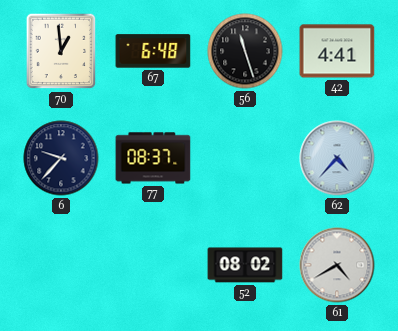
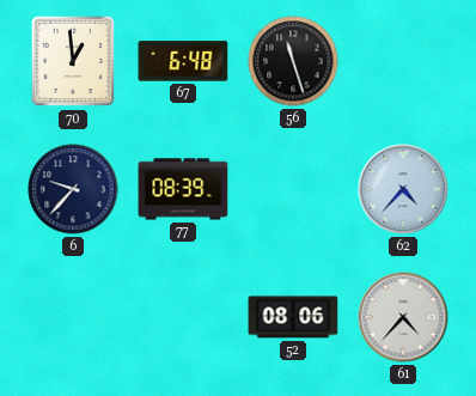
42: 4:41 -> none (337, 51)
77: 08:37 -> 08:39 (183, 189)
52: 08:02 -> 08:06 (293, 317)
61: 4:40 -> 4:37 (403, 317)
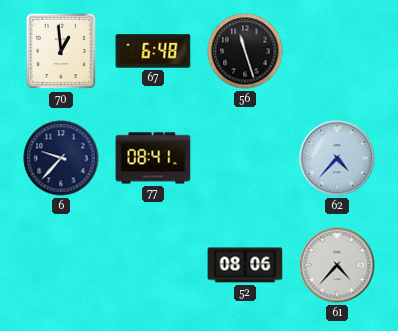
77: 08:39 -> 08:41 (153, 158)
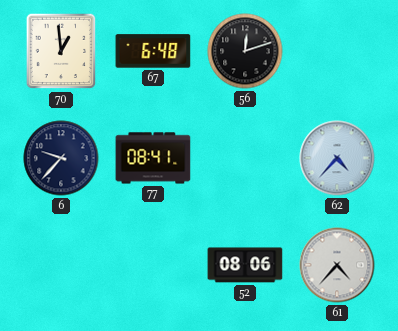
56: 11:27 -> 12:12 (245, 51)
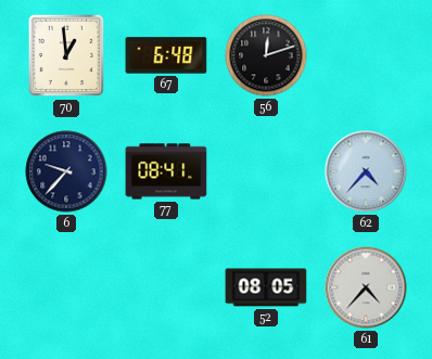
52: 08:06 -> 08:05 (266, 287)
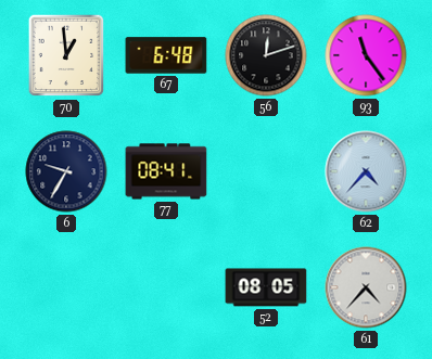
93: none -> 11:24 (366, 55)
6: 9:37 -> 9:35 (66, 171)
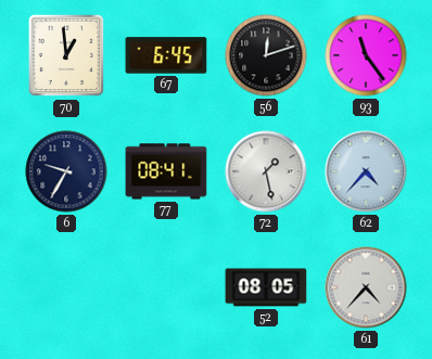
67: 6:48 -> 6:45 (166, 55)
72: none -> 1:28 (266, 171)
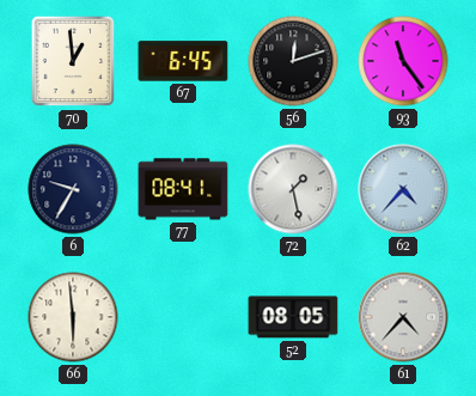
66: none -> 5:59 (73, 317)
